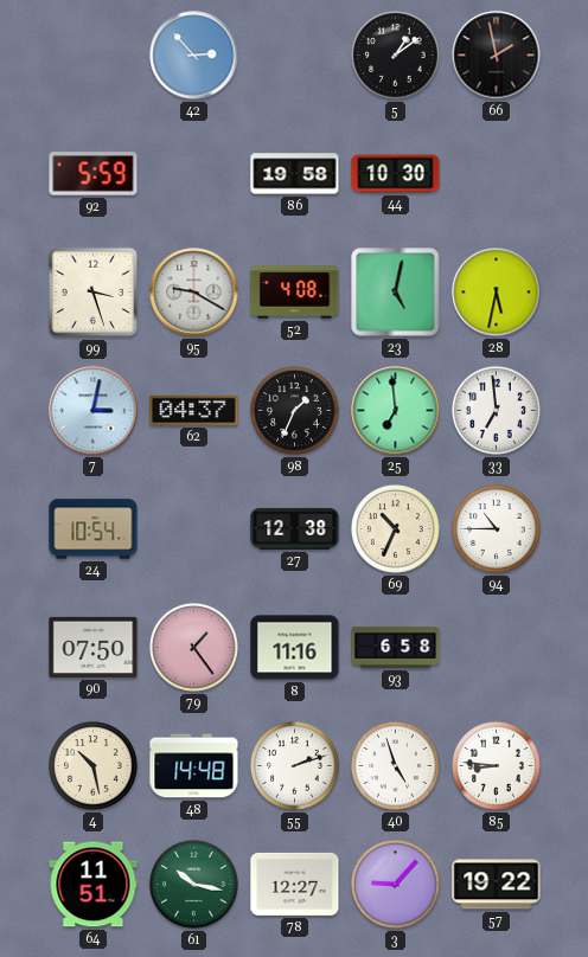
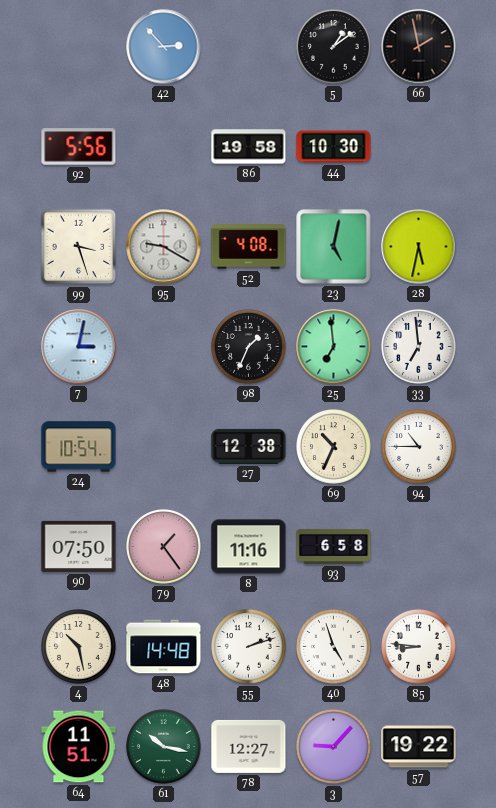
92: 5:59 -> 5:56 (79, 147)
62: 04:37 -> none (194, 410)
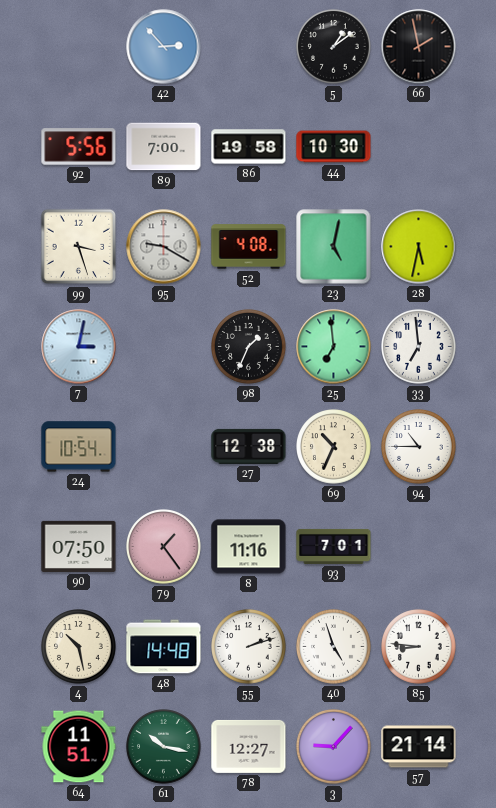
89: none -> 7:00 (164, 147)
93: 6:58 -> 7:01 (334, 546)
57: 19:22 -> 21:14 (419, 747)
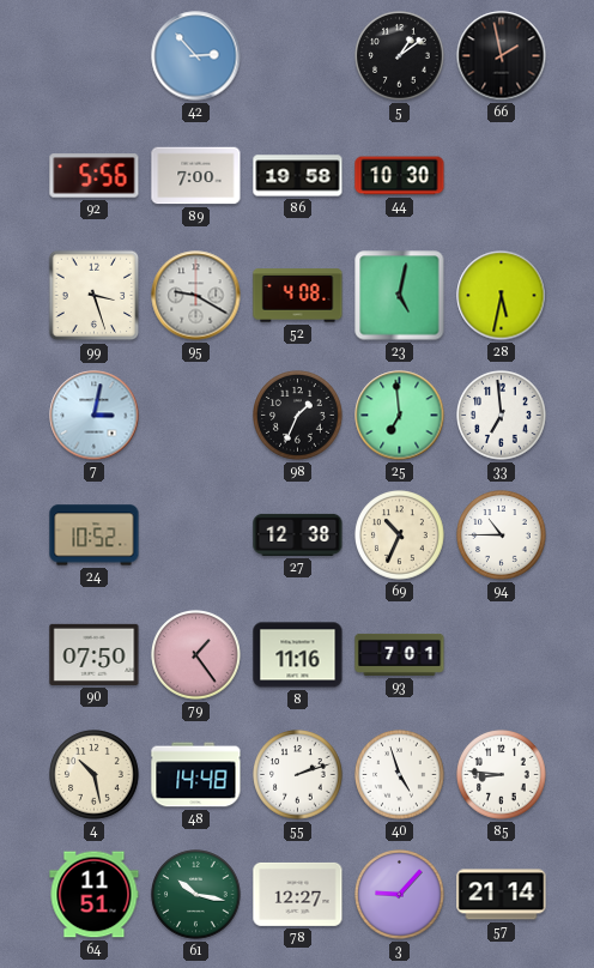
24: 10:54 -> 10:52 (95, 536)
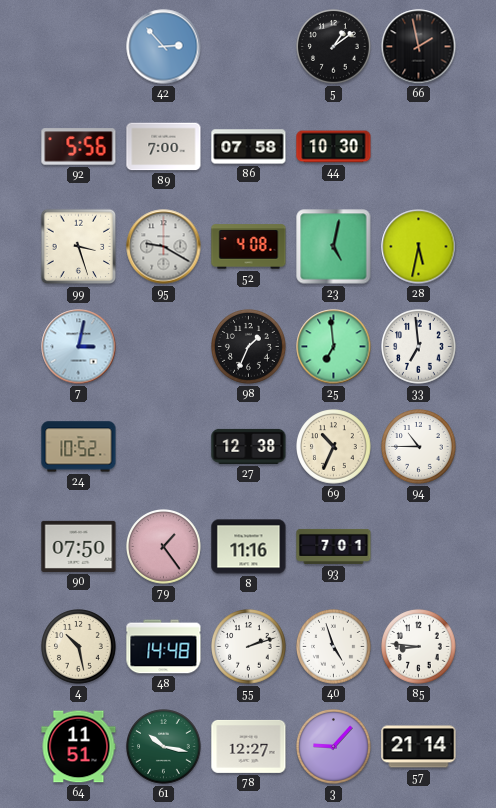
86: 19:58 -> 07:58 (249, 147)
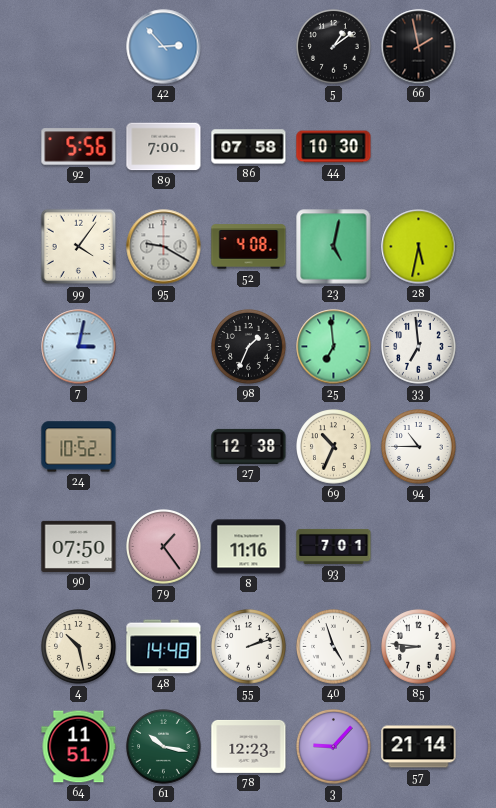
99: 3:27 -> 4:06 (79, 247)
78: 12:27 -> 12:23 (249, 746)
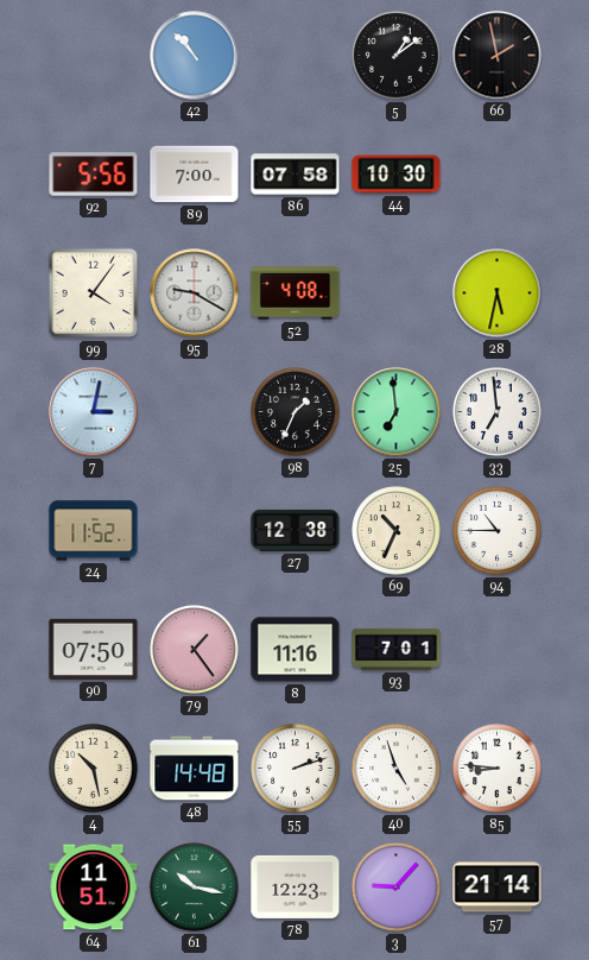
42: 2:53 -> 10:53 (195, 56)
23: 5:02 -> none (334, 247)
24: 10:52 -> 11:52 (94, 531)
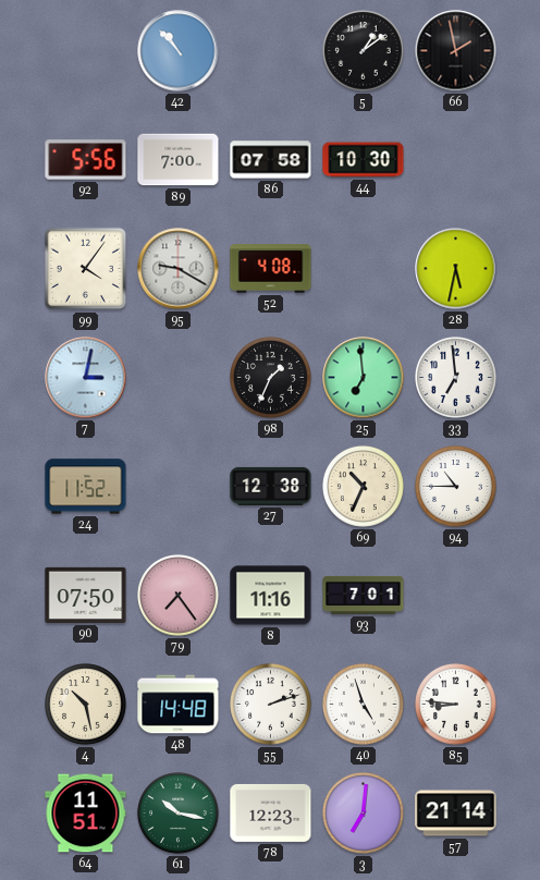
79: 1:24 -> 7:24 (179, 596)
3: 9:07 -> 7:01 (364, 814)
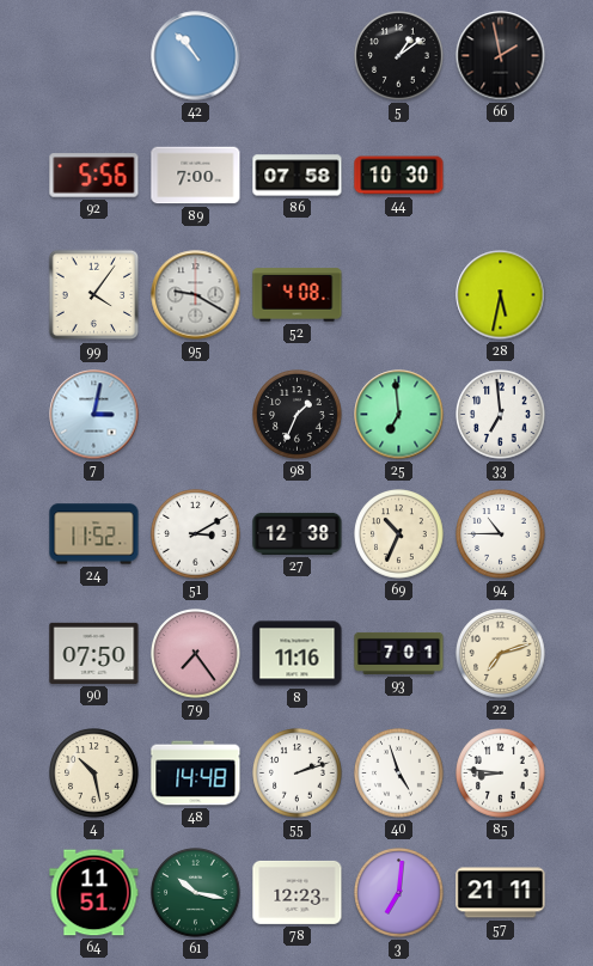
51: none -> 3:10 (196, 534)
22: none -> 7:12 (501, 654)
57: 21:14 -> 21:11 (501, 893)
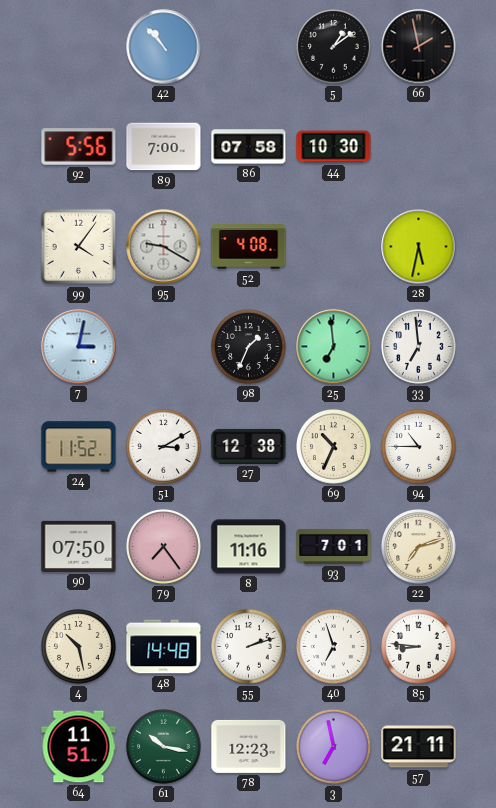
40: 4:57 -> 6:57 (334, 647)
3: 7:01 -> 6:58 (334, 747)
